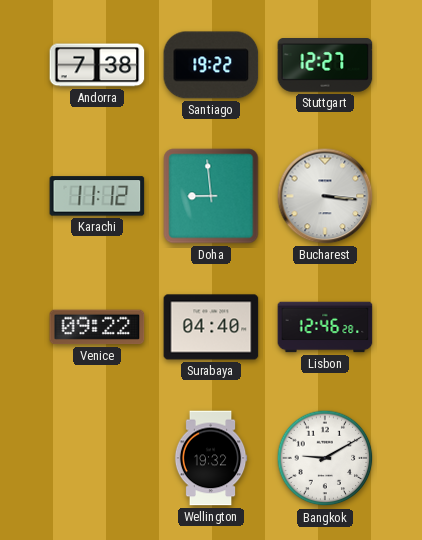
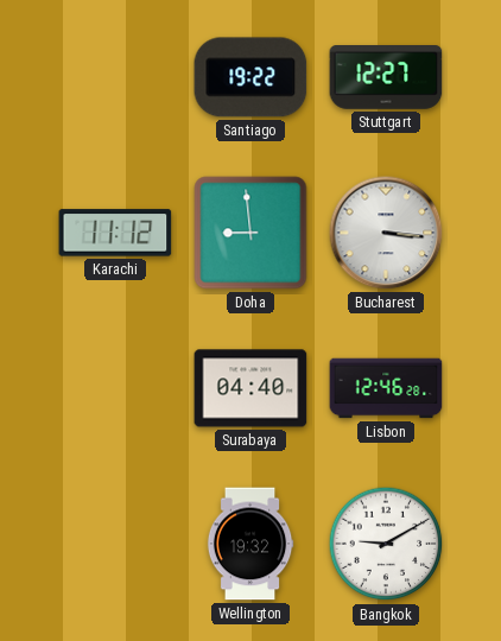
Andorra: 7:38 -> none (97, 65)
Venice: 09:22 -> none (97, 327)
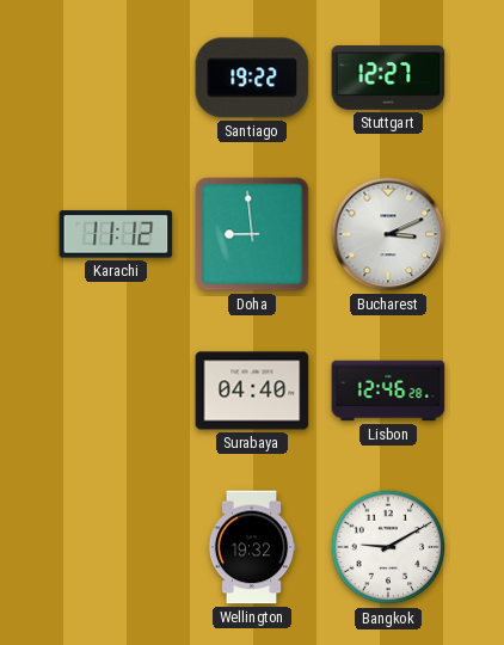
Bucharest: 3:16 -> 3:11 (388, 234)
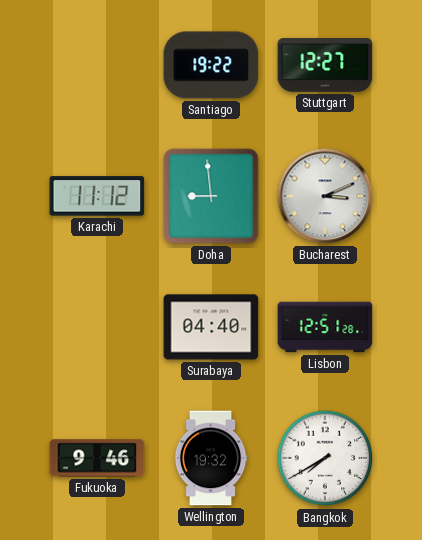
Lisbon: 12:46 -> 12:51 (325, 327)
Fukuoka: none -> 9:46 (97, 458)
Bangkok: 9:10 -> 7:40 (325, 458)
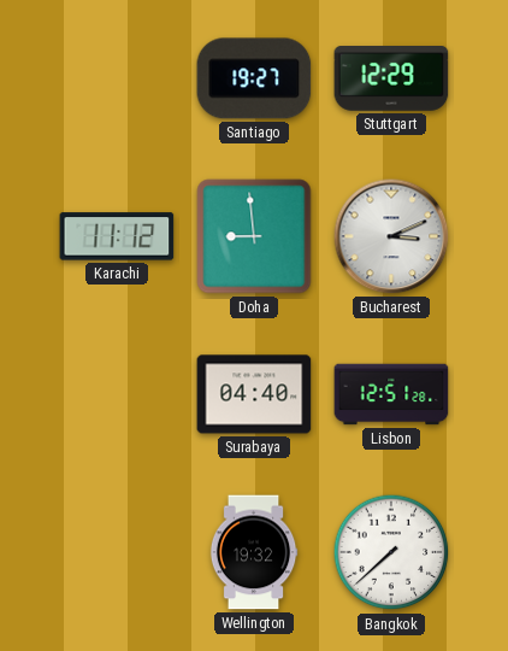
Santiago: 19:22 -> 19:27 (254, 78)
Stuttgart: 12:27 -> 12:29 (391, 80)
Fukuoka: 9:46 -> none (97, 458)
Bangkok: 7:40 -> 7:38 (391, 552)
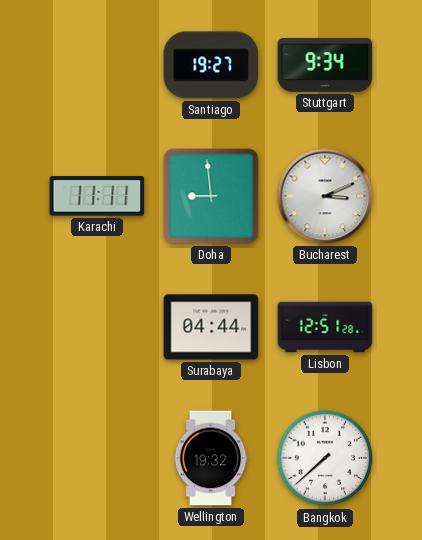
Stuttgart: 12:29 -> 9:34 (325, 66)
Karachi: 11:12 -> 11:11 (97, 196)
Surabaya: 04:40 -> 04:44 (211, 327)
